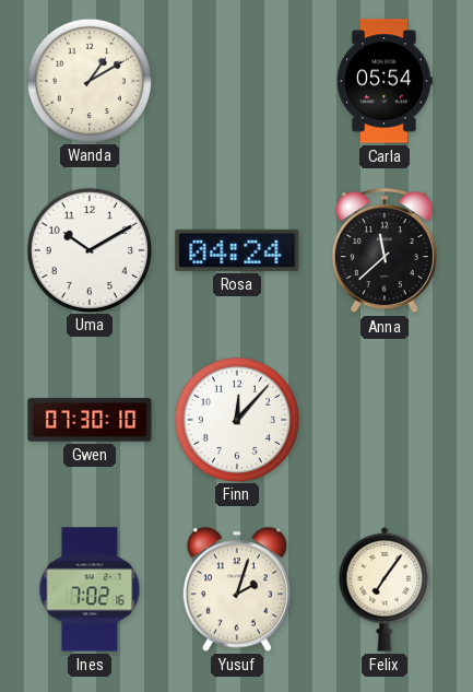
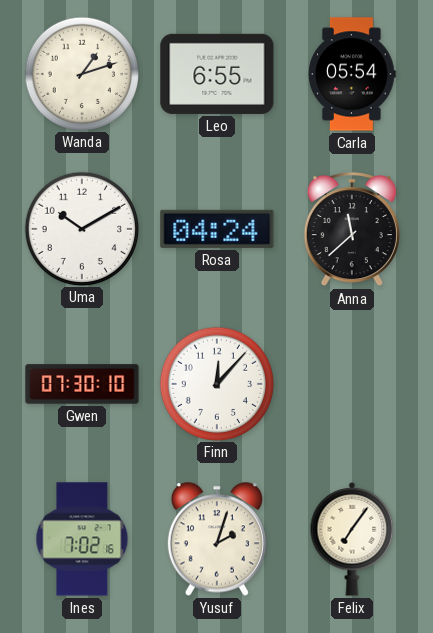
Wanda: 1:10 -> 1:12 (81, 73)
Leo: none -> 6:55 (217, 74)
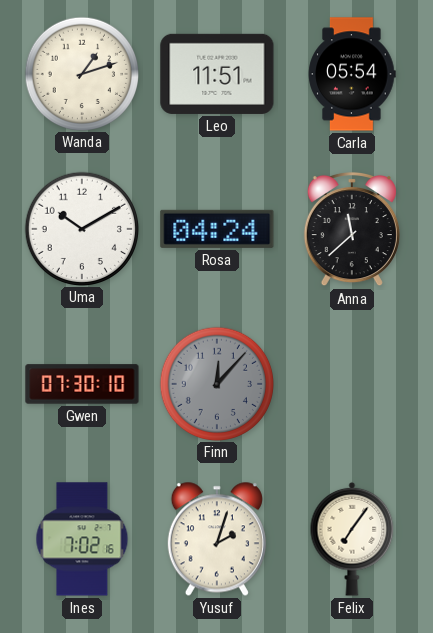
Leo: 6:55 -> 11:51 (217, 74)
Finn dial: white -> grey (216, 383)
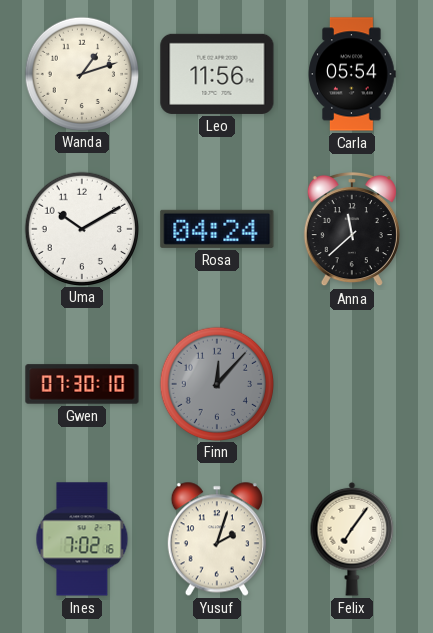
Leo: 11:51 -> 11:56 (217, 74)
